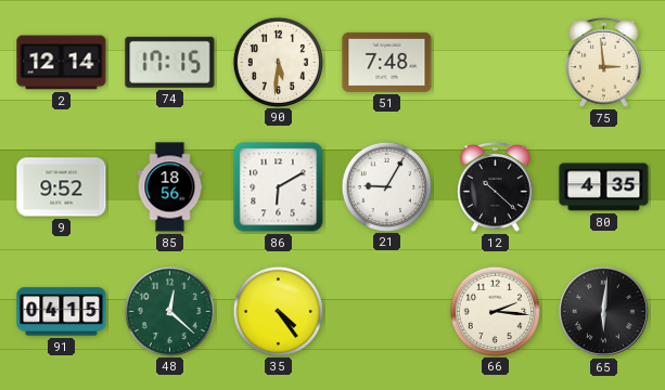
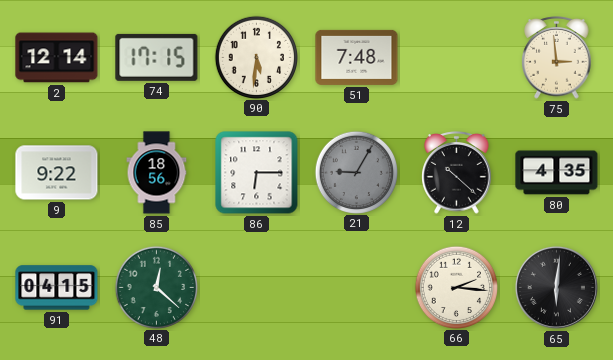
9: 9:52 -> 9:22 (57, 173)
86: 6:10 -> 6:15 (257, 173)
21 dial: white -> grey (356, 172)
35: 4:24 -> none (278, 311)
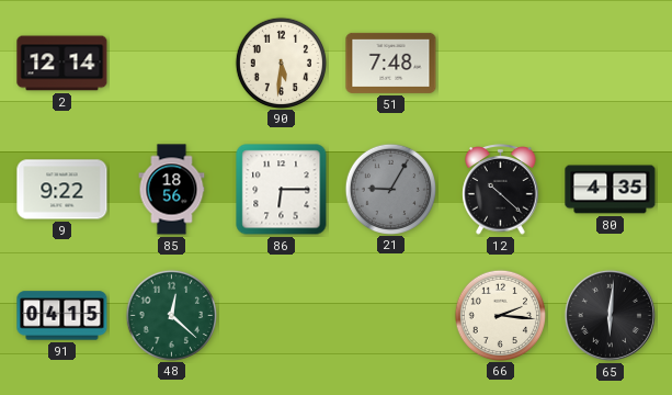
74: 17:15 -> none (157, 57)
75: 2:59 -> none (557, 58)
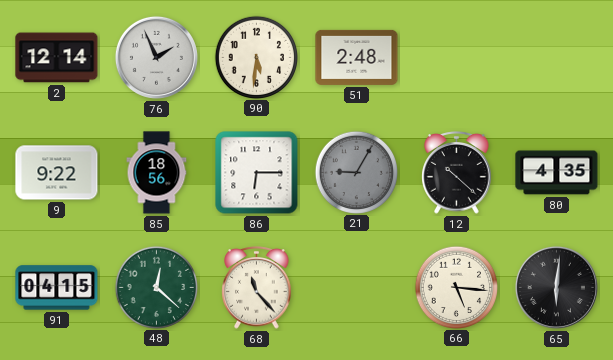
76: none -> 1:56 (156, 57)
51: 7:48 -> 2:48 (357, 57)
68: none -> 11:23 (257, 288)
66: 2:16 -> 5:16 (456, 287)
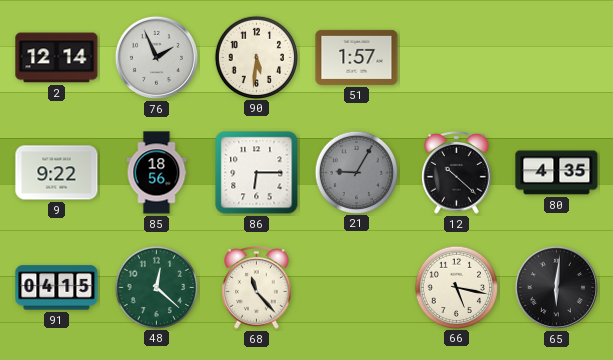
51: 2:48 -> 1:57 (357, 57)
66: 5:16 -> 5:17 (456, 287)
